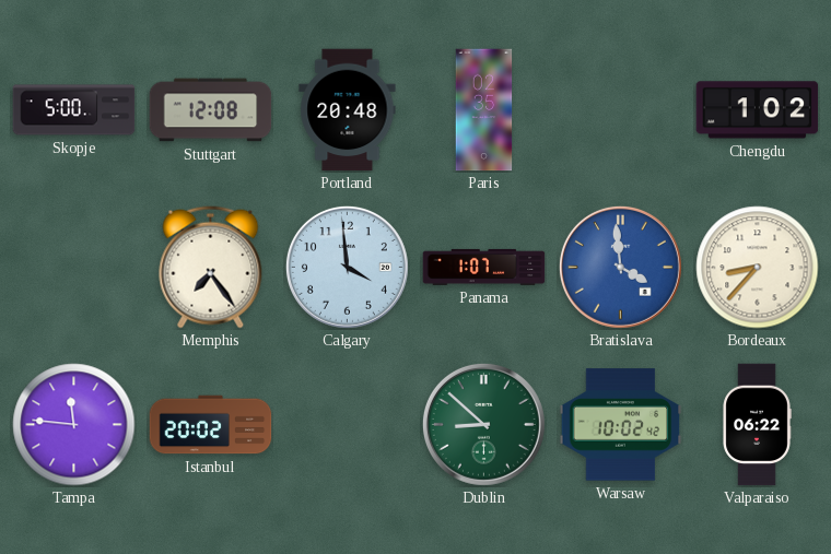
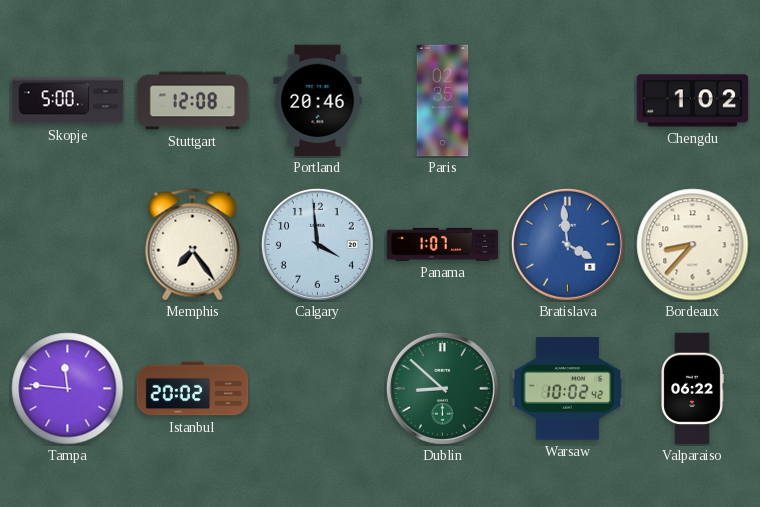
Portland: 20:48 -> 20:46 (318, 101)
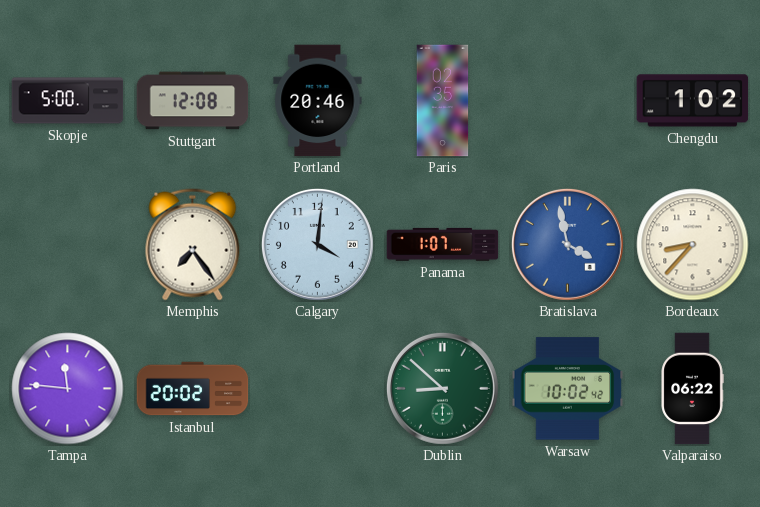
Calgary: 3:59 -> 4:01 (317, 244)
Bratislava: 3:59 -> 3:58 (567, 244)
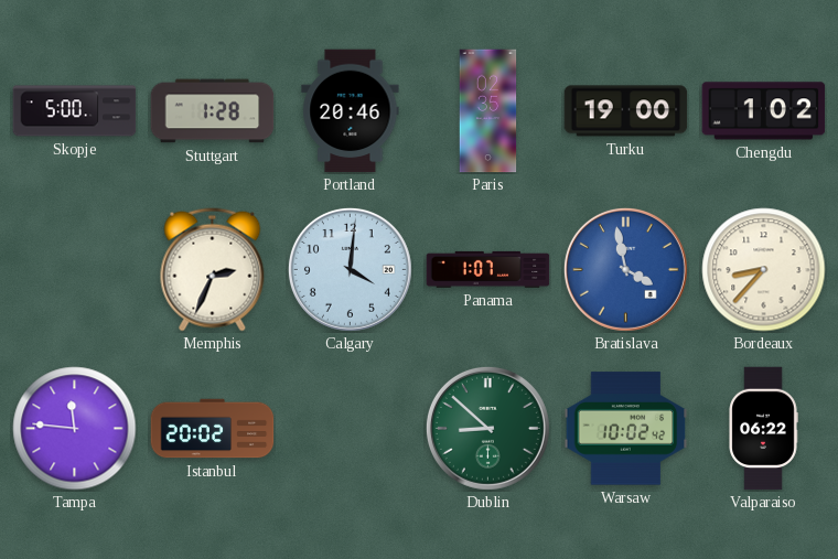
Stuttgart: 12:08 -> 1:28 (213, 111)
Turku: none -> 19:00 (626, 111)
Memphis: 7:24 -> 2:34 (213, 270)
